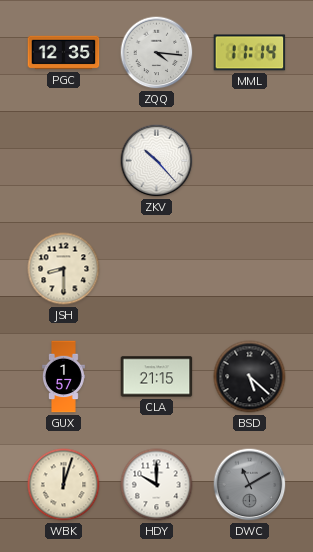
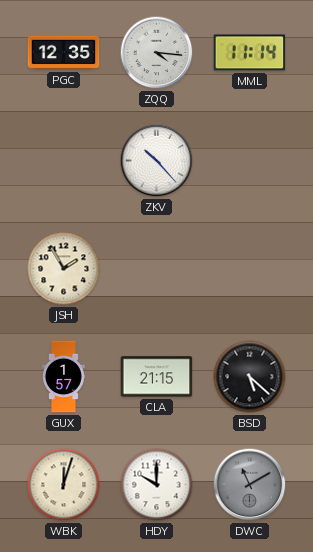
JSH: 8:30 -> 1:55 (64, 269)
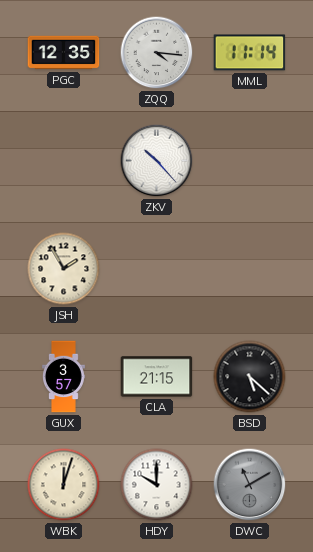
GUX: 1:57 -> 3:57 (64, 377)
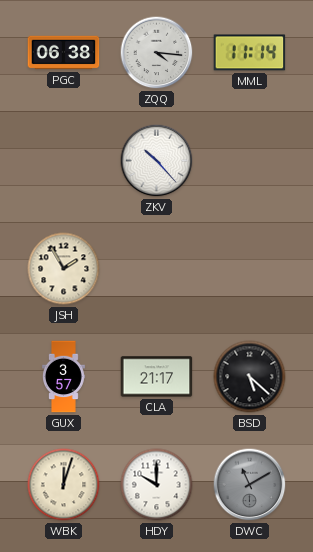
PGC: 12:35 -> 06:38 (64, 53)
CLA: 21:15 -> 21:17 (157, 377)
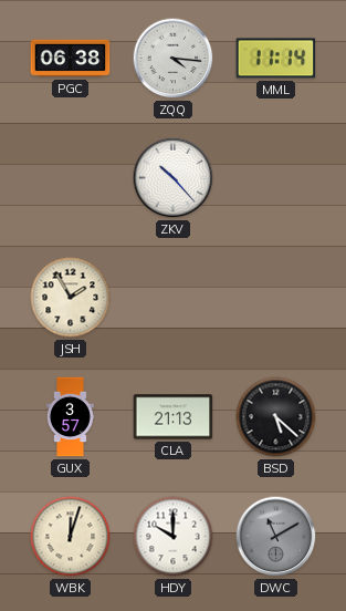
CLA: 21:17 -> 21:13 (174, 417)
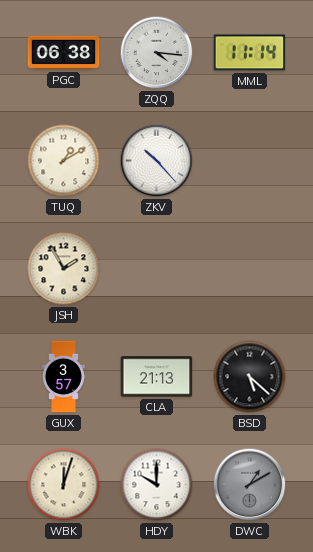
TUQ: none -> 1:10 (64, 161)
DWC: 11:10 -> 1:10 (250, 485)
